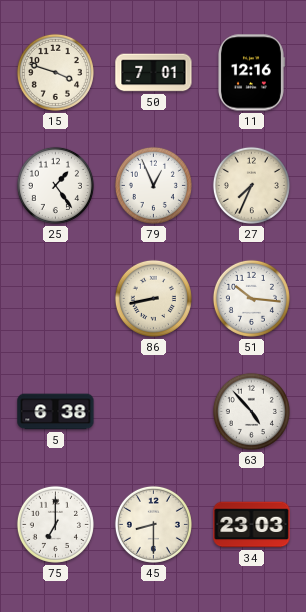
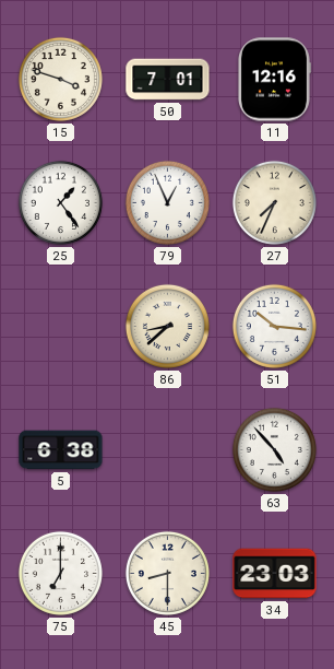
86: 8:43 -> 8:38 (167, 326)
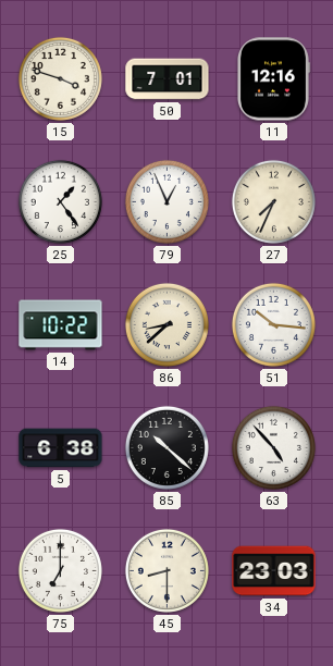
14: none -> 10:22 (61, 325)
85: none -> 10:22 (166, 447)
